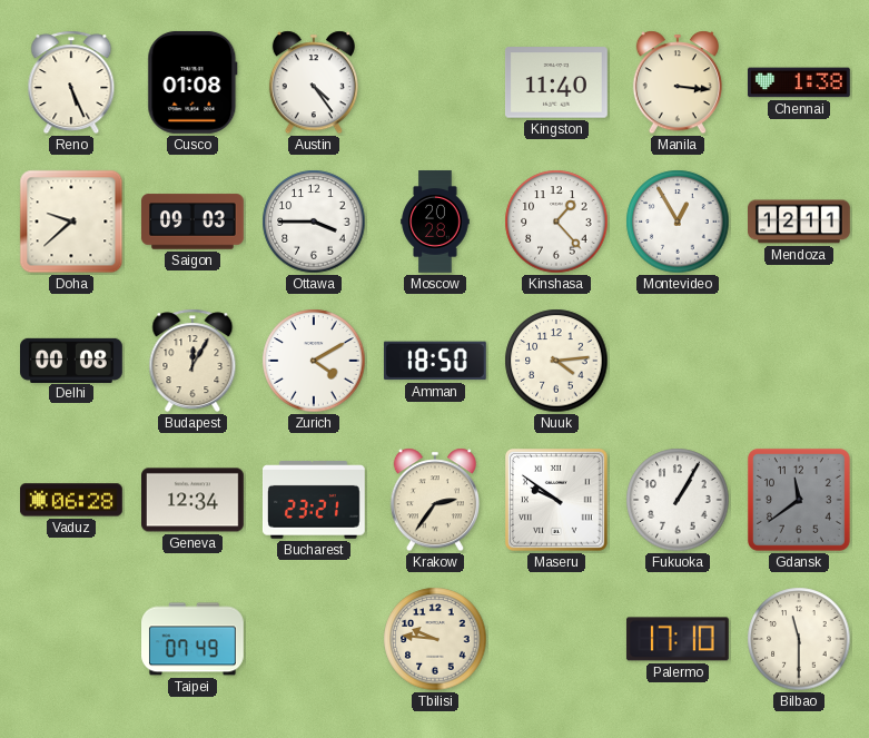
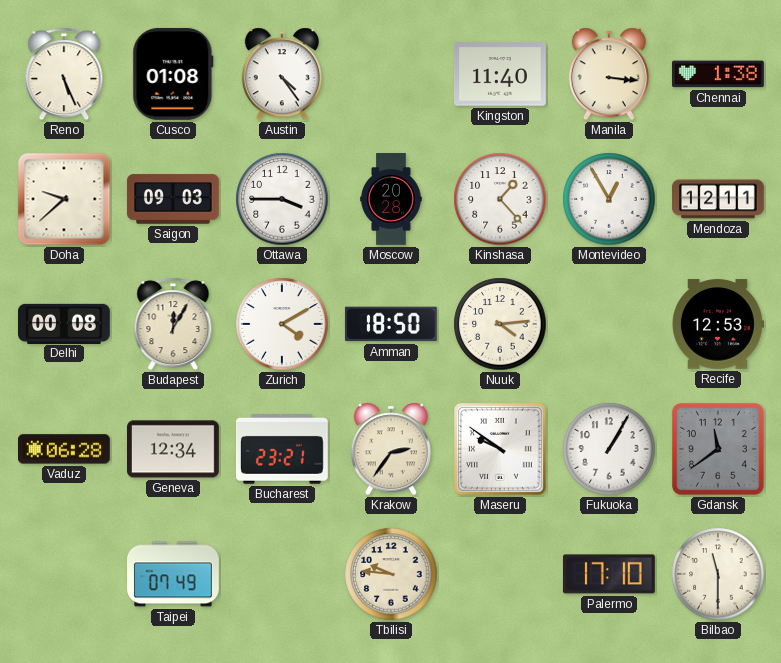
Recife: none -> 12:53 (718, 324)
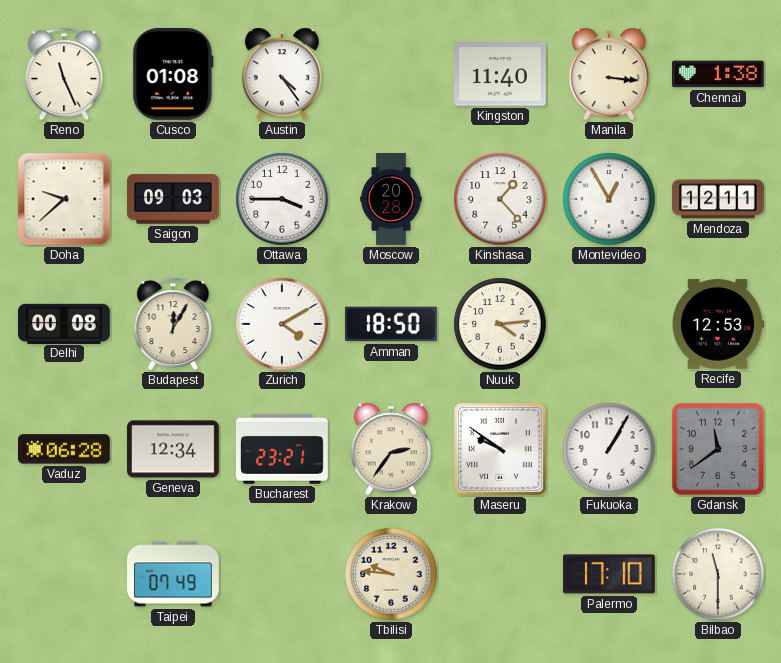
Reno: 5:26 -> 11:26 (64, 74)
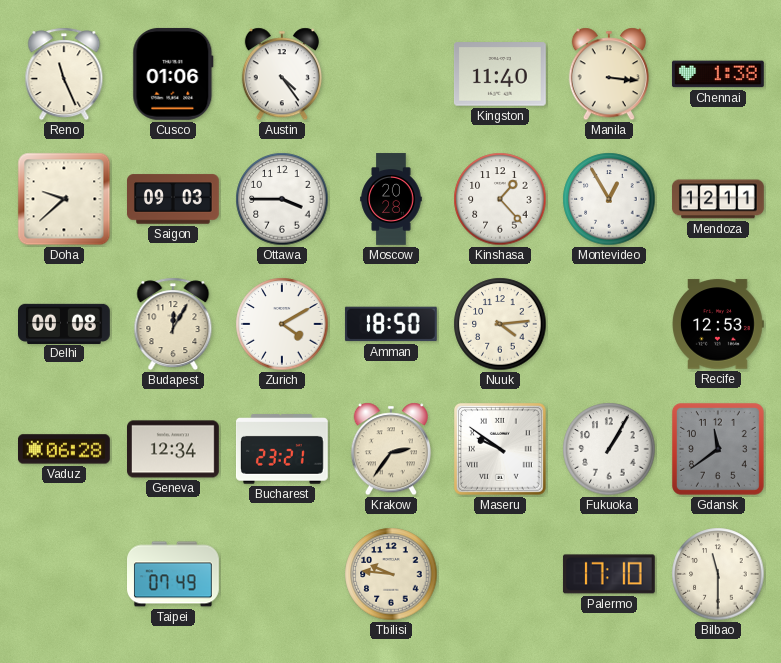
Cusco: 01:08 -> 01:06 (173, 74)
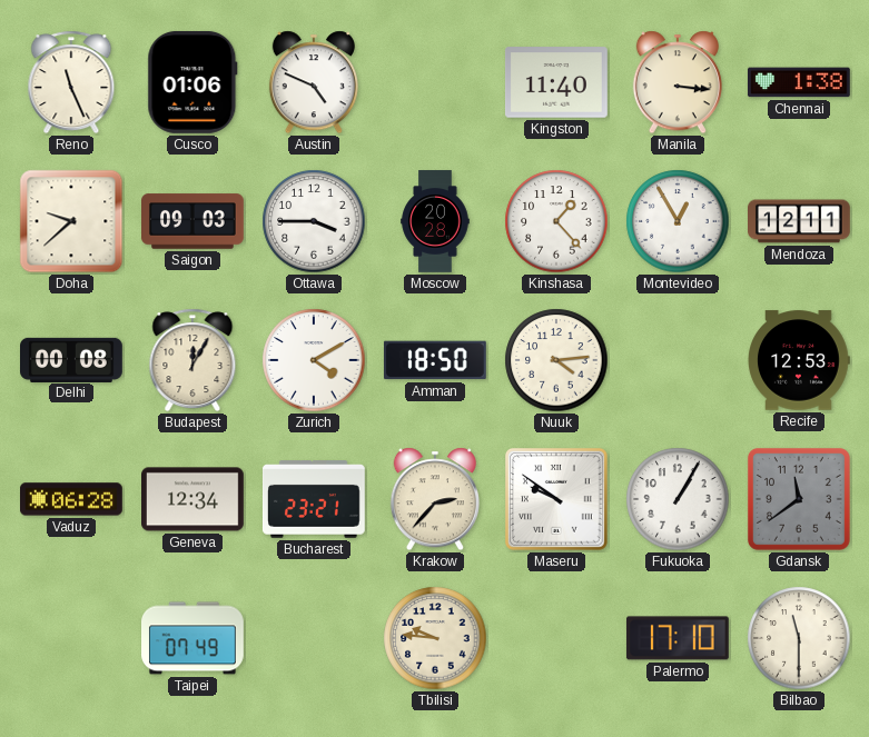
Austin: 4:24 -> 4:49 (314, 82)
Krakow: 2:36 -> 2:37 (435, 499)
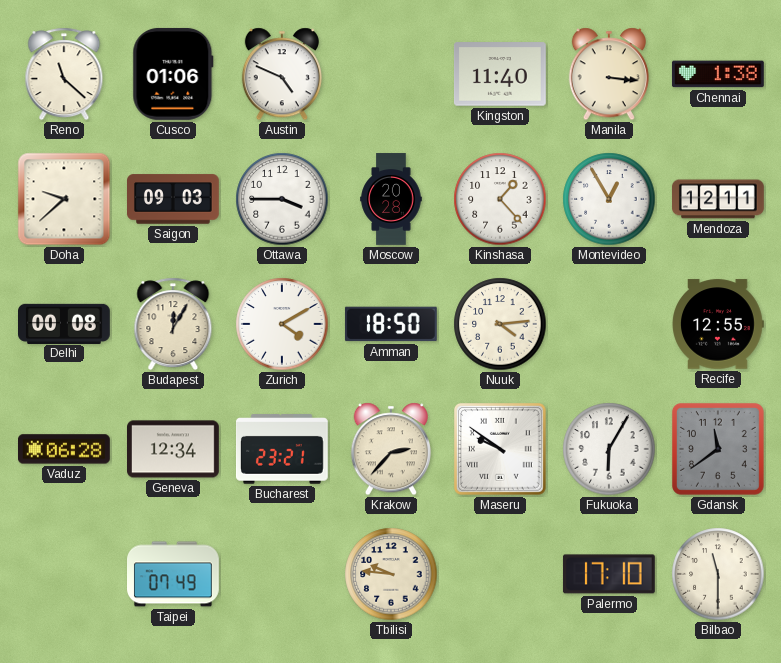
Reno: 11:26 -> 11:22 (64, 74)
Recife: 12:53 -> 12:55 (718, 324)
Fukuoka: 1:05 -> 6:05 (609, 449)
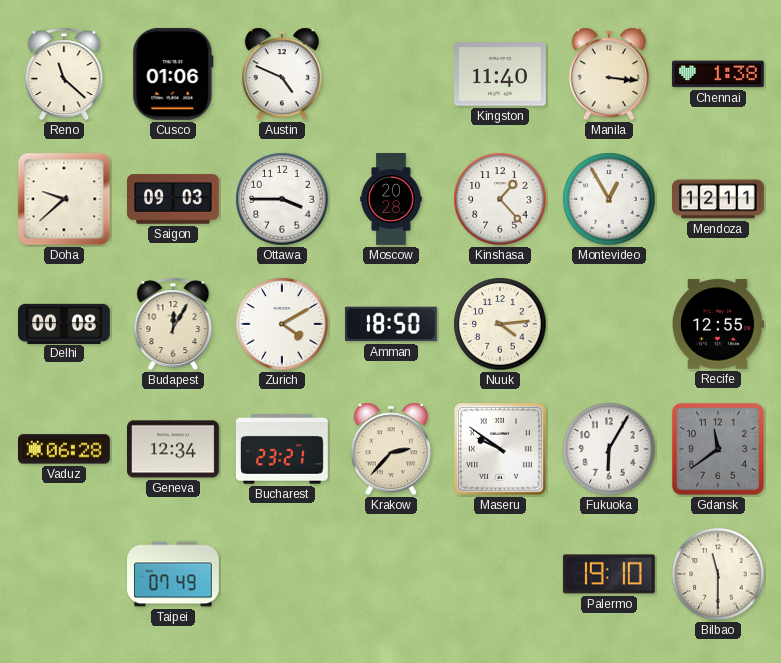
Tbilisi: 9:46 -> none (391, 574)
Palermo: 17:10 -> 19:10 (609, 574)
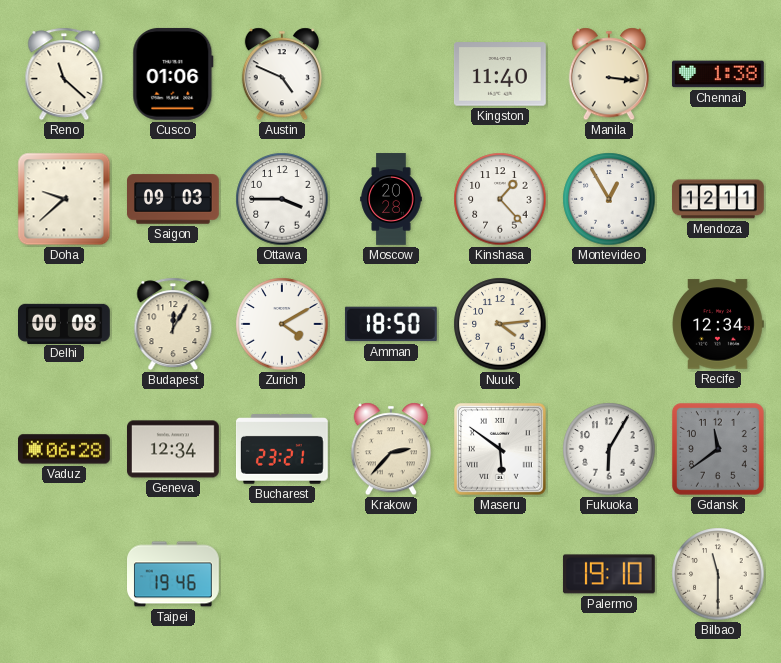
Recife: 12:55 -> 12:34 (718, 324)
Maseru: 9:51 -> 5:51 (501, 450)
Taipei: 07:49 -> 19:46 (174, 574)
